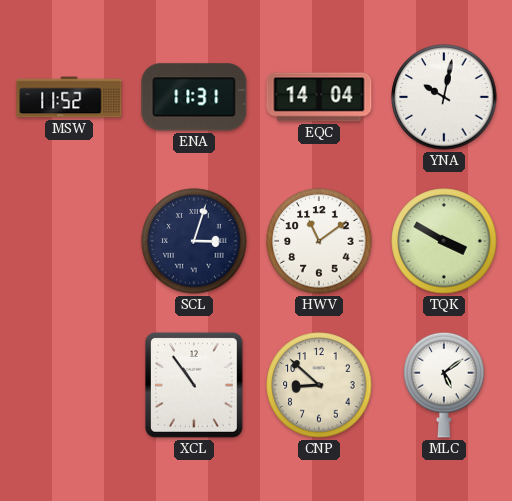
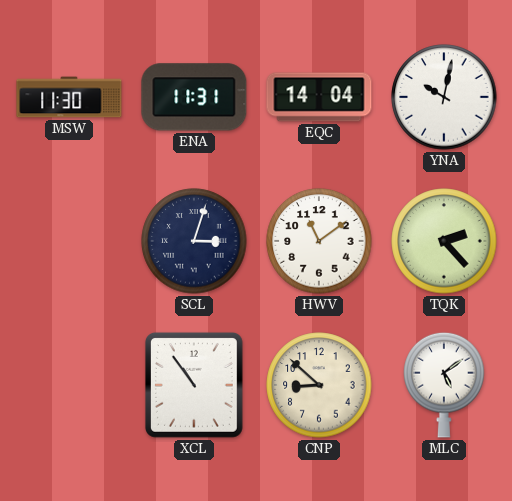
MSW: 11:52 -> 11:30 (69, 97)
TQK: 3:50 -> 2:23 (444, 241)
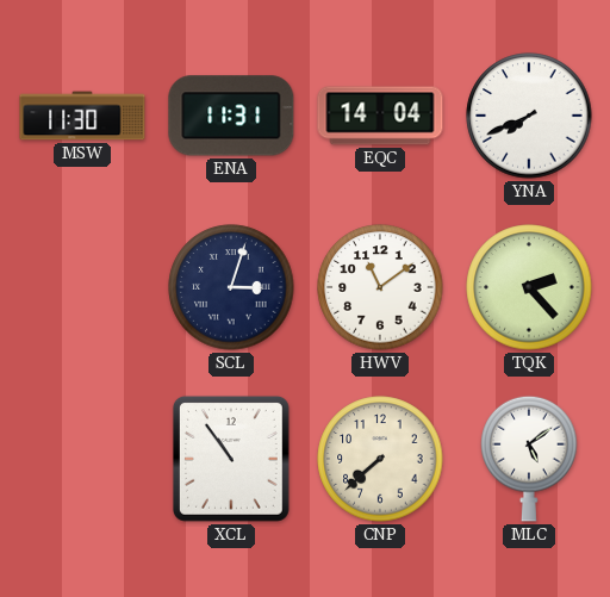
YNA: 10:02 -> 7:41 (529, 116)
CNP: 8:52 -> 7:38 (380, 459)
